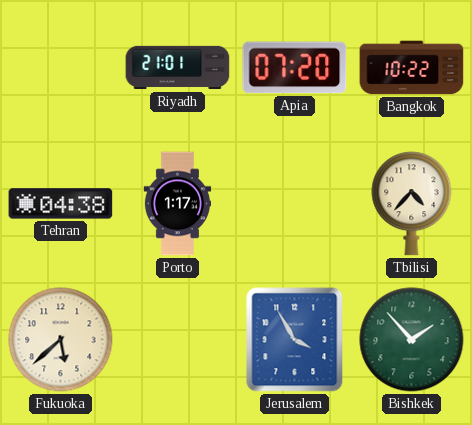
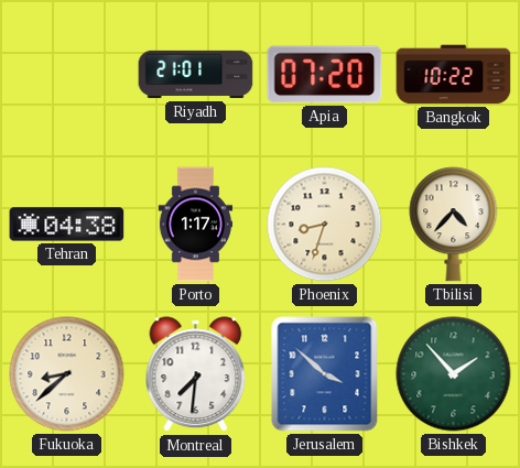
Phoenix: none -> 8:33 (325, 225)
Fukuoka: 5:38 -> 8:38 (67, 374)
Montreal: none -> 7:31 (196, 374)
Jerusalem: 3:55 -> 3:52 (325, 374)
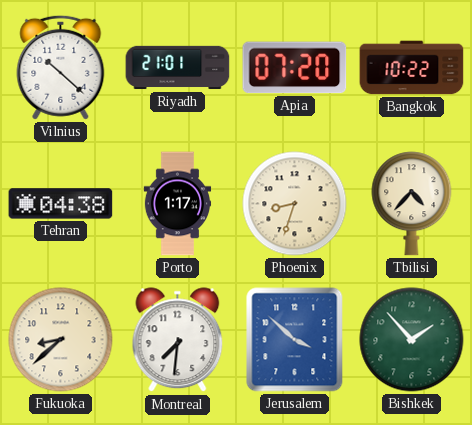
Vilnius: none -> 10:22 (61, 67)
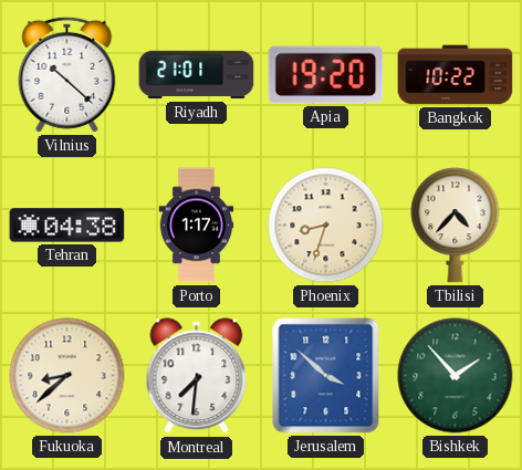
Apia: 07:20 -> 19:20 (326, 75)
